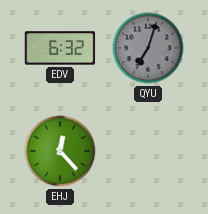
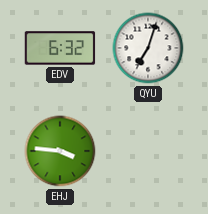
QYU dial: grey -> white (148, 48)
EHJ: 12:23 -> 3:46 (60, 151)
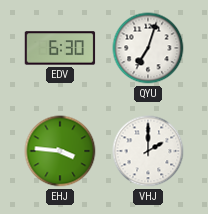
EDV: 6:32 -> 6:30 (60, 48)
VHJ: none -> 2:00 (148, 151)
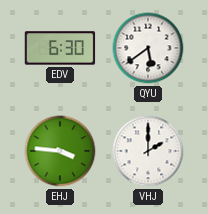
QYU: 7:03 -> 5:39 (148, 48)
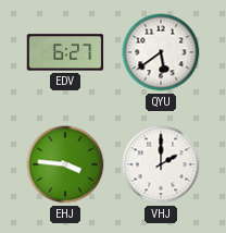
EDV: 6:30 -> 6:27 (65, 52)
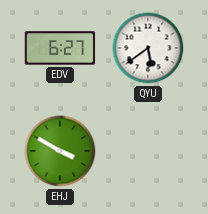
EHJ: 3:46 -> 3:50 (60, 151)
VHJ: 2:00 -> none (161, 164)
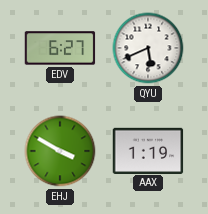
QYU: 5:39 -> 5:41 (148, 48)
AAX: none -> 1:19 (148, 150)
